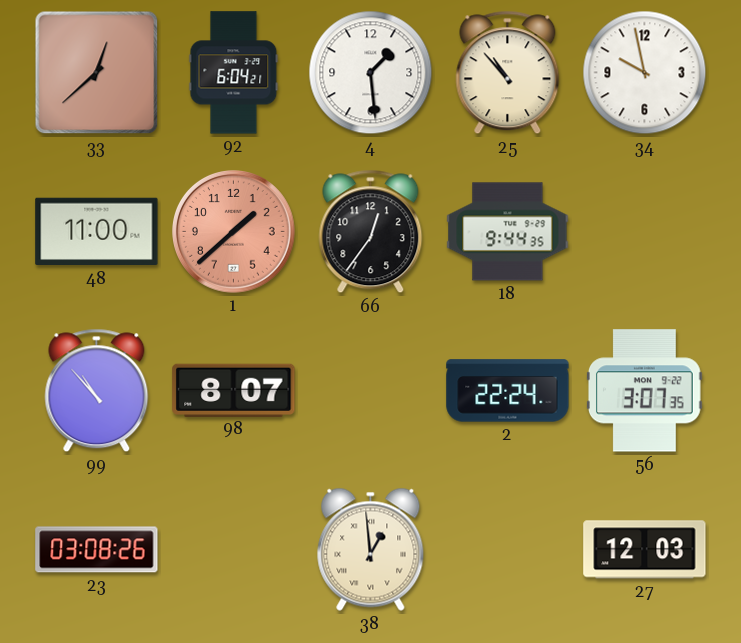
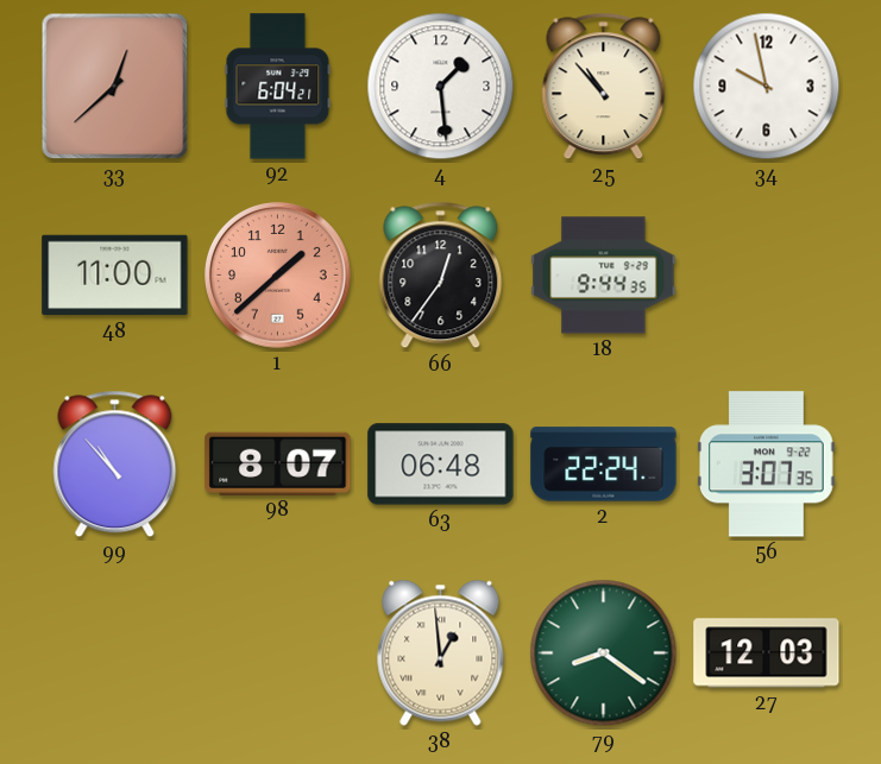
63: none -> 06:48 (441, 465)
23: 03:08 -> none (97, 550)
79: none -> 8:21 (604, 653)
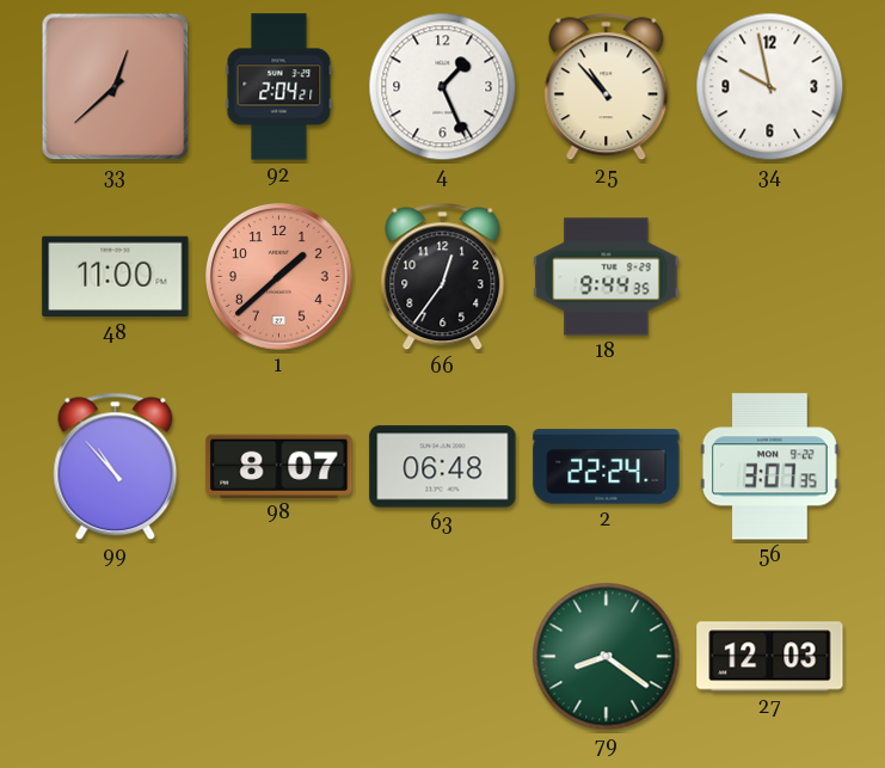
92: 6:04 -> 2:04 (279, 87)
4: 1:29 -> 1:26 (443, 87)
38: 12:59 -> none (441, 652)
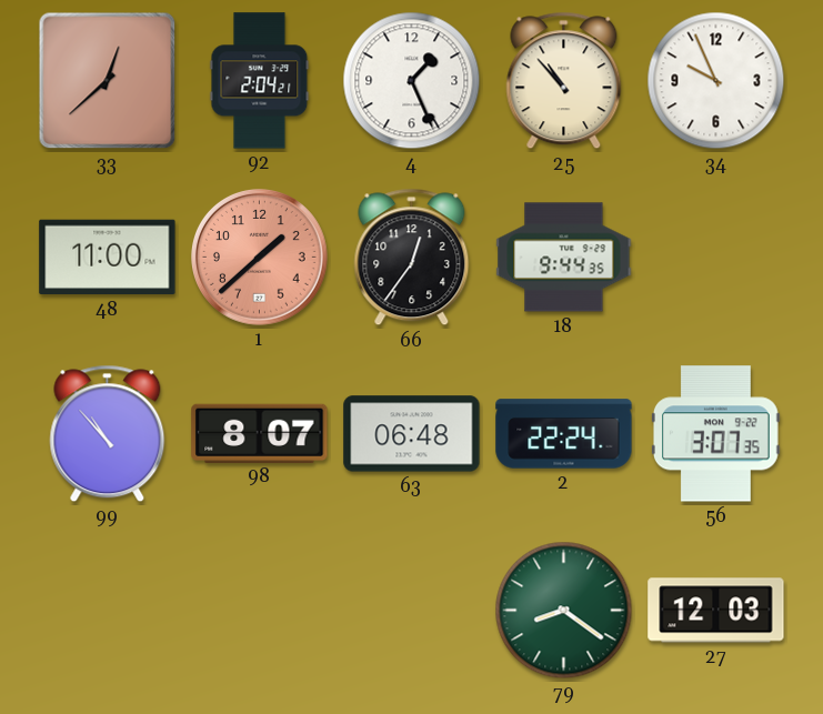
34: 9:58 -> 9:56 (716, 81)
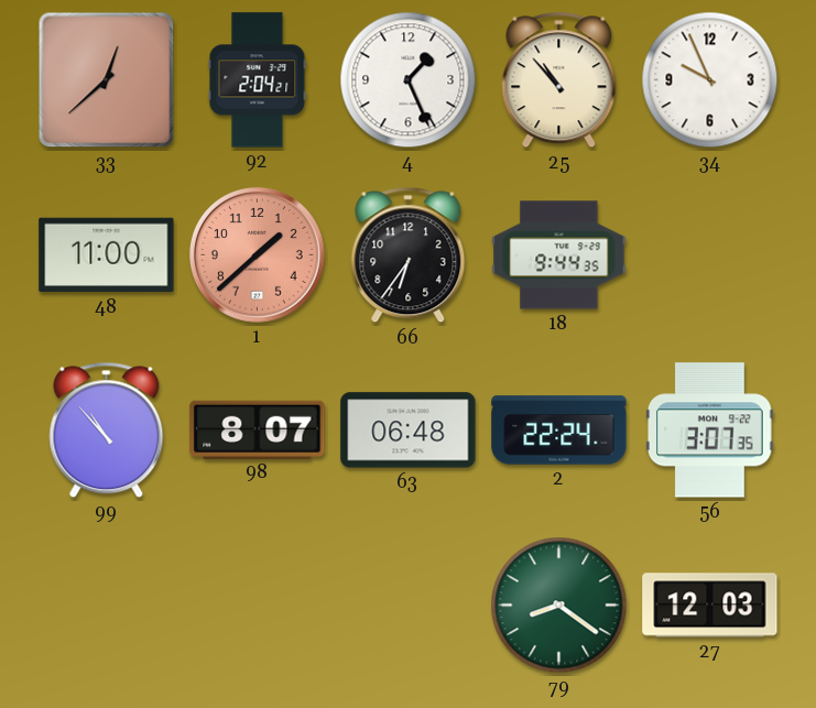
66: 12:36 -> 6:36 (409, 255)
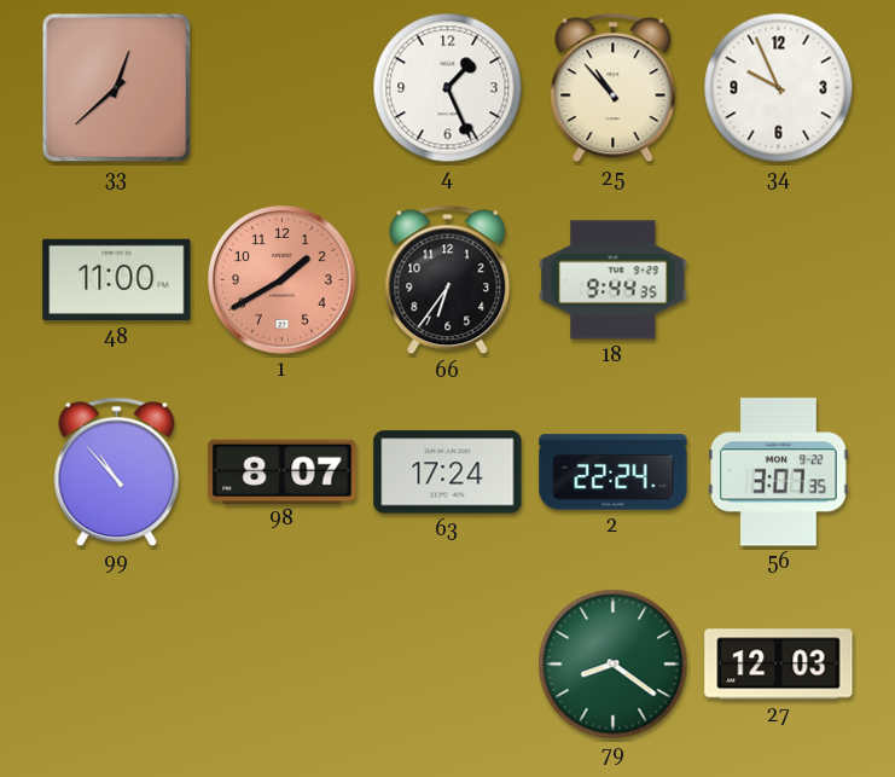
92: 2:04 -> none (258, 80)
1: 1:38 -> 1:40 (283, 280)
63: 06:48 -> 17:24 (448, 472)
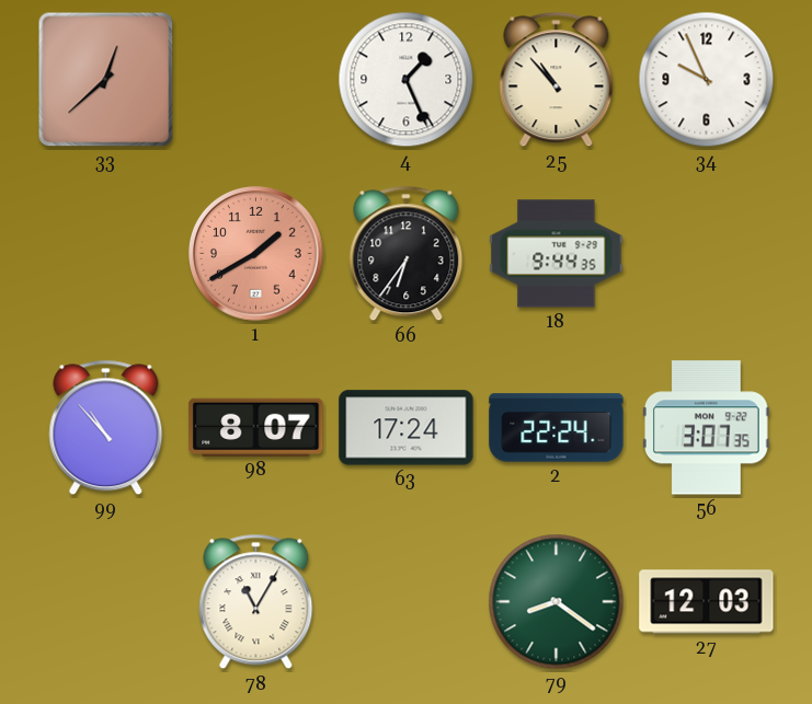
48: 11:00 -> none (117, 280)
78: none -> 11:05 (256, 602)
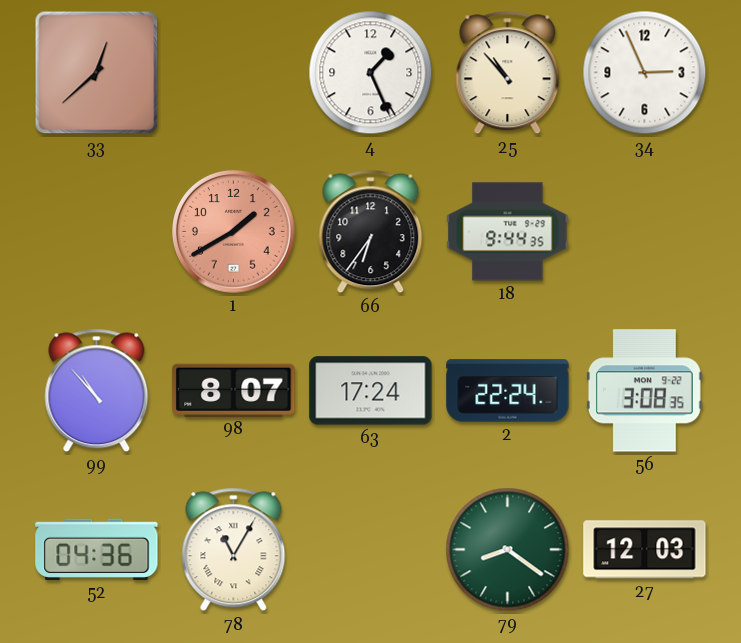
34: 9:56 -> 2:56 (645, 73)
56: 3:07 -> 3:08 (644, 391)
52: none -> 04:36 (97, 549)
